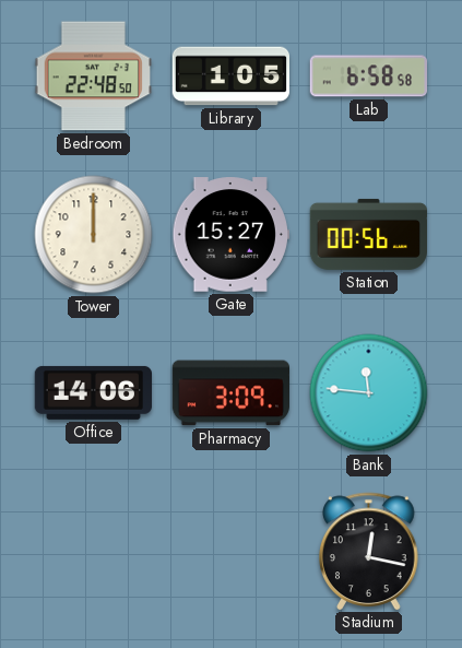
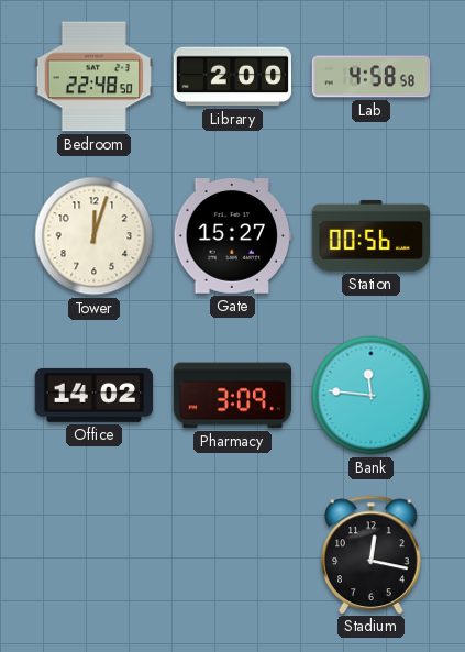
Library: 1:05 -> 2:00 (233, 77)
Lab: 6:58 -> 4:58 (370, 77)
Tower: 12:00 -> 12:03 (95, 236)
Office: 14:06 -> 14:02 (93, 395)
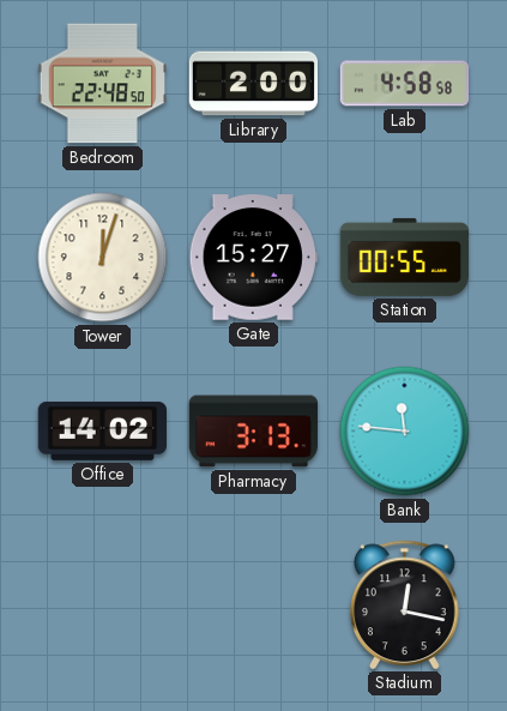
Station: 00:56 -> 00:55 (405, 257)
Pharmacy: 3:09 -> 3:13 (253, 432)
